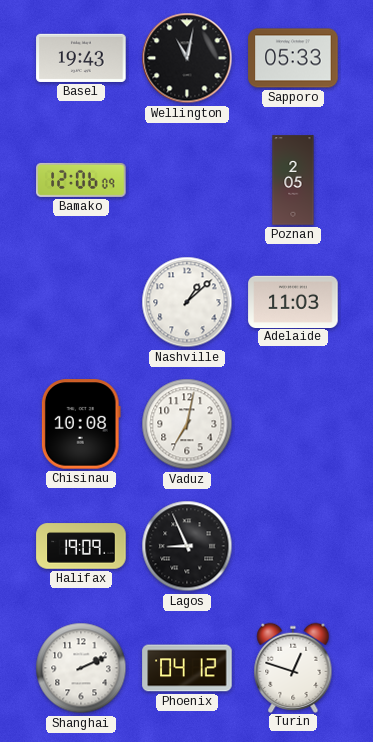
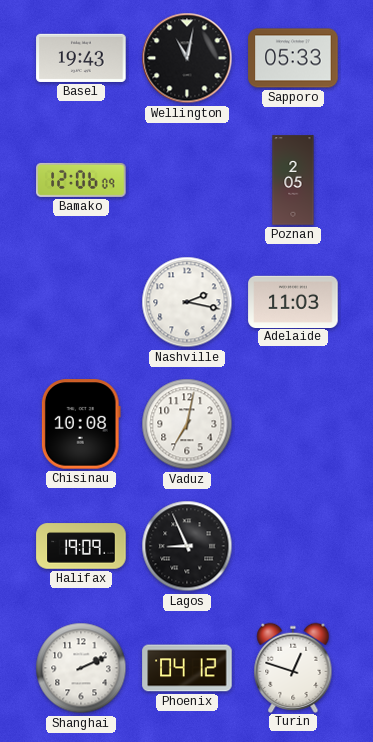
Nashville: 1:08 -> 2:17 (187, 302)
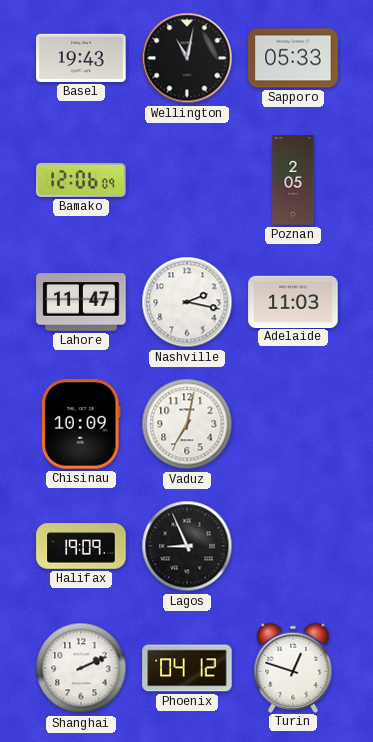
Lahore: none -> 11:47 (81, 302)
Chisinau: 10:08 -> 10:09 (81, 424)
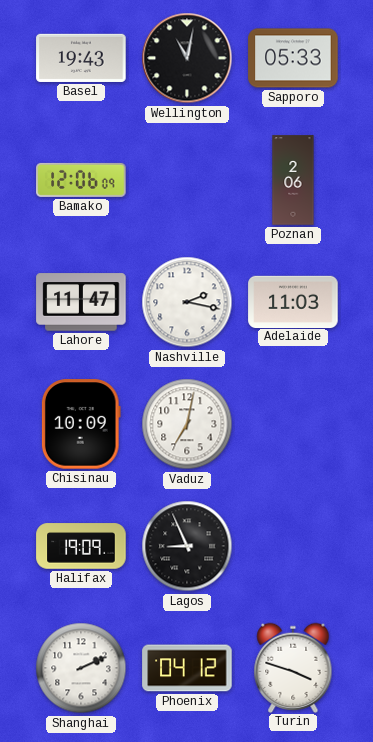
Poznan: 2:05 -> 2:06 (293, 180)
Turin: 12:48 -> 3:48 (293, 667)
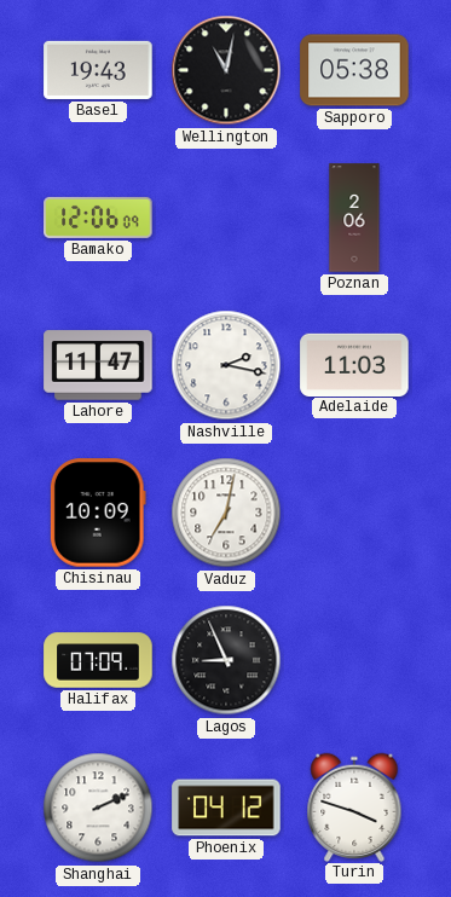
Sapporo: 05:33 -> 05:38 (354, 70)
Halifax: 19:09 -> 07:09 (98, 660)
